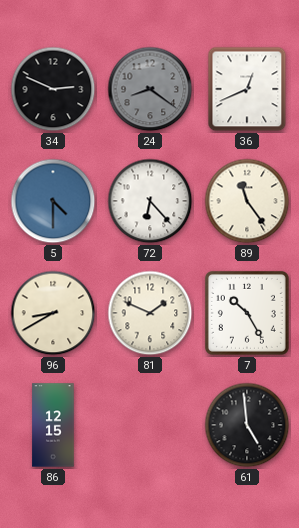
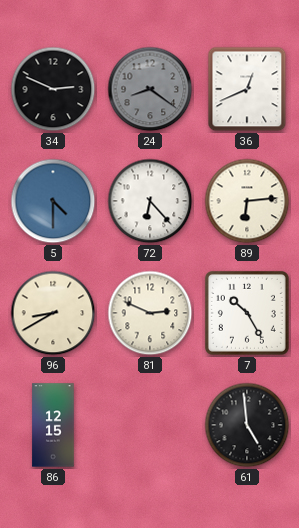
89: 11:24 -> 6:14 (247, 201)
81: 1:49 -> 2:49 (150, 313)
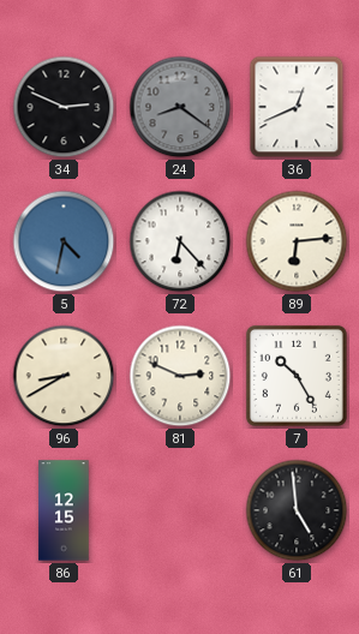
5: 4:30 -> 4:32 (64, 241)
